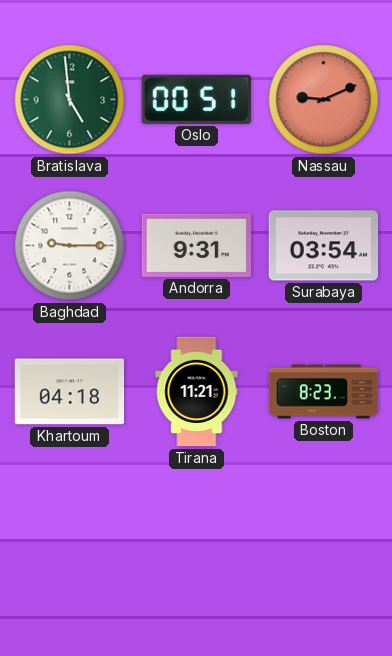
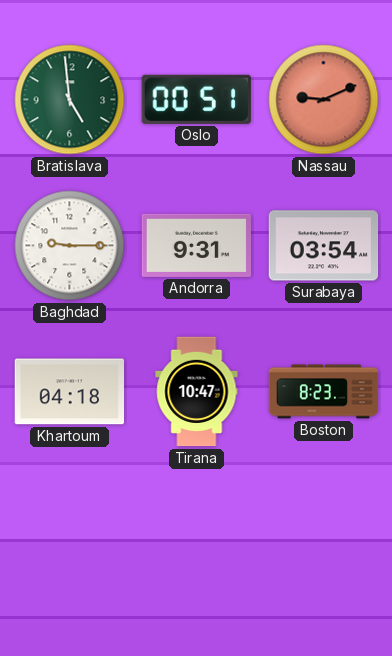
Tirana: 11:21 -> 10:47 (197, 392)
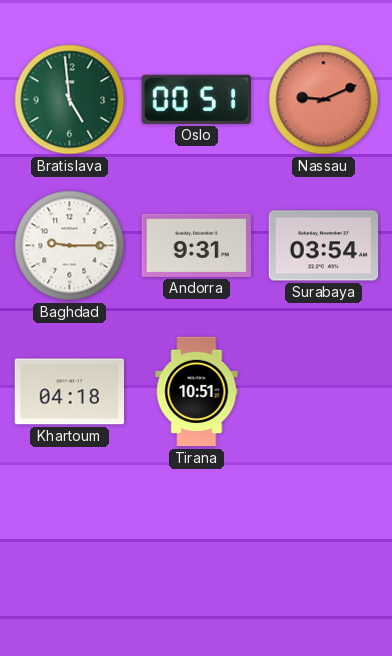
Tirana: 10:47 -> 10:51 (197, 392)
Boston: 8:23 -> none (324, 392)
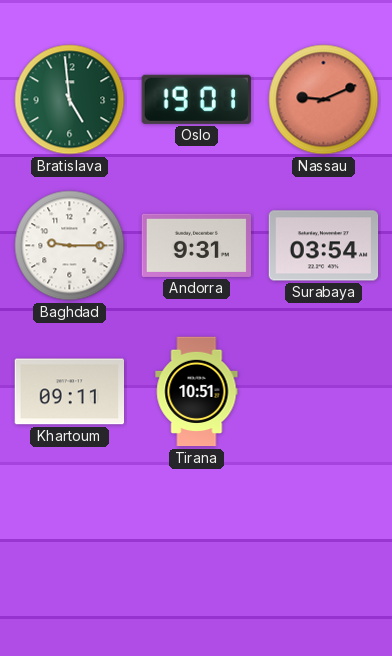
Oslo: 00:51 -> 19:01 (196, 99)
Khartoum: 04:18 -> 09:11 (69, 392)
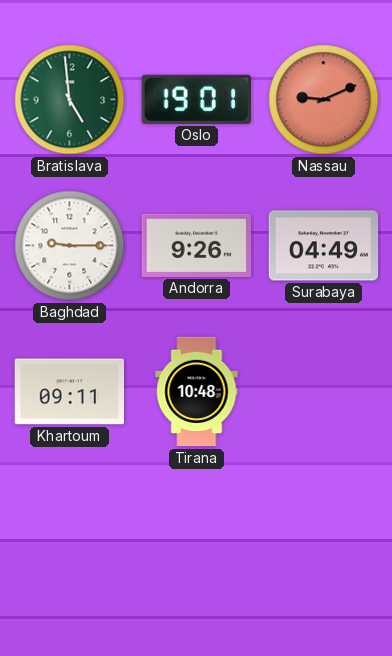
Andorra: 9:31 -> 9:26 (197, 245)
Surabaya: 03:54 -> 04:49 (324, 246)
Tirana: 10:51 -> 10:48 (197, 392)
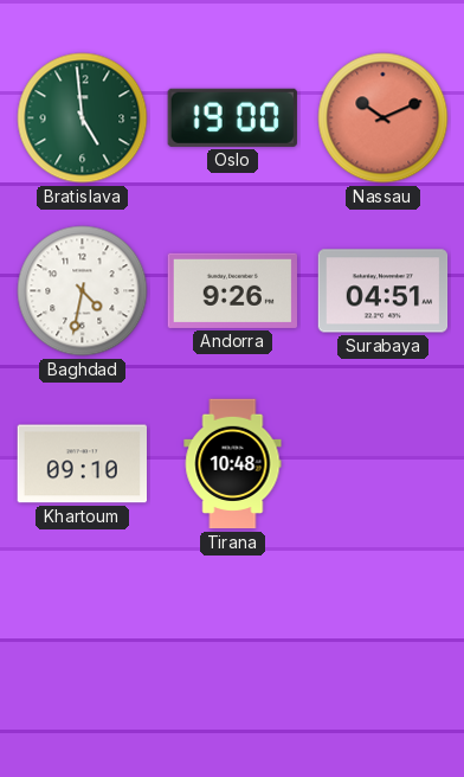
Oslo: 19:01 -> 19:00 (232, 117)
Nassau: 9:11 -> 10:11 (384, 118)
Baghdad: 9:15 -> 4:32 (83, 291)
Surabaya: 04:49 -> 04:51 (384, 291)
Khartoum: 09:11 -> 09:10 (82, 464)
